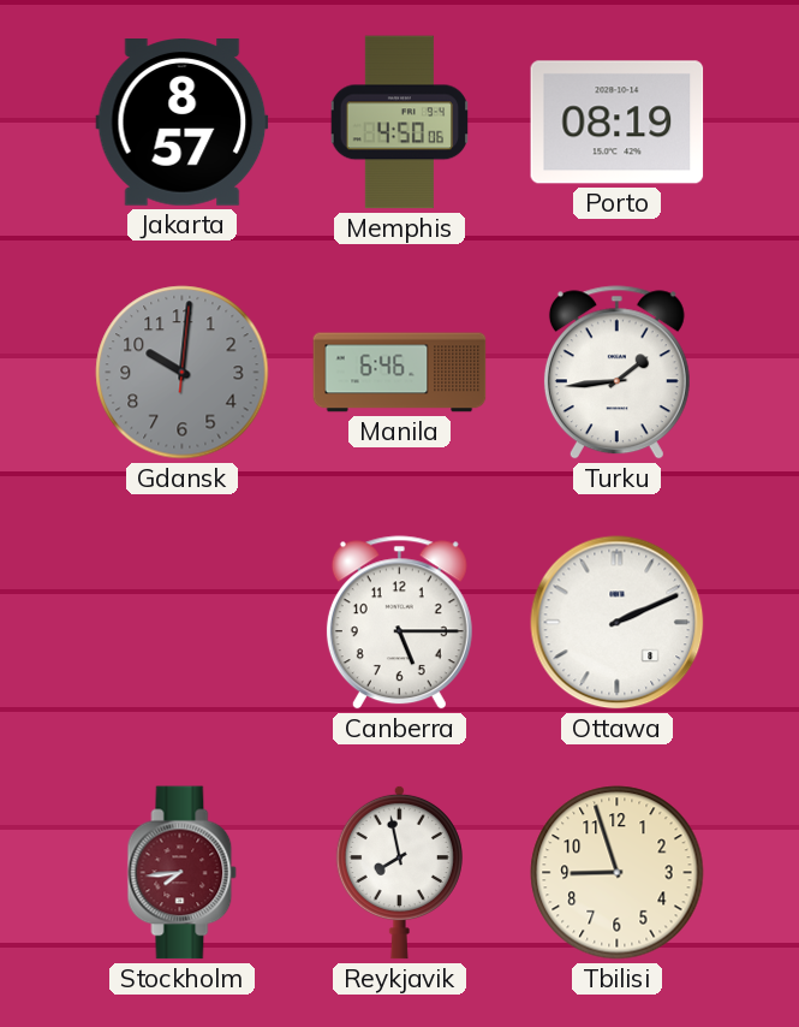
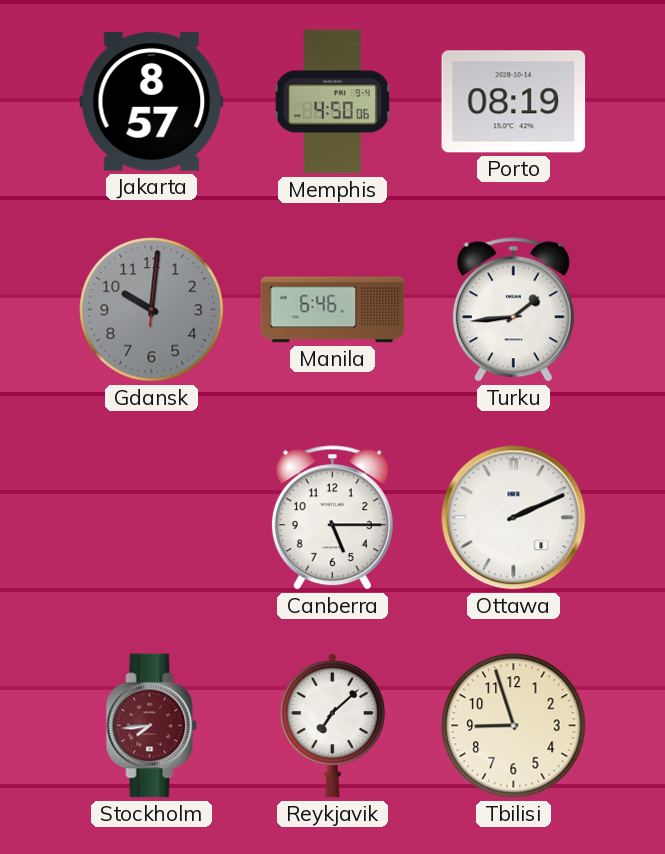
Reykjavik: 7:58 -> 7:08 (332, 725)
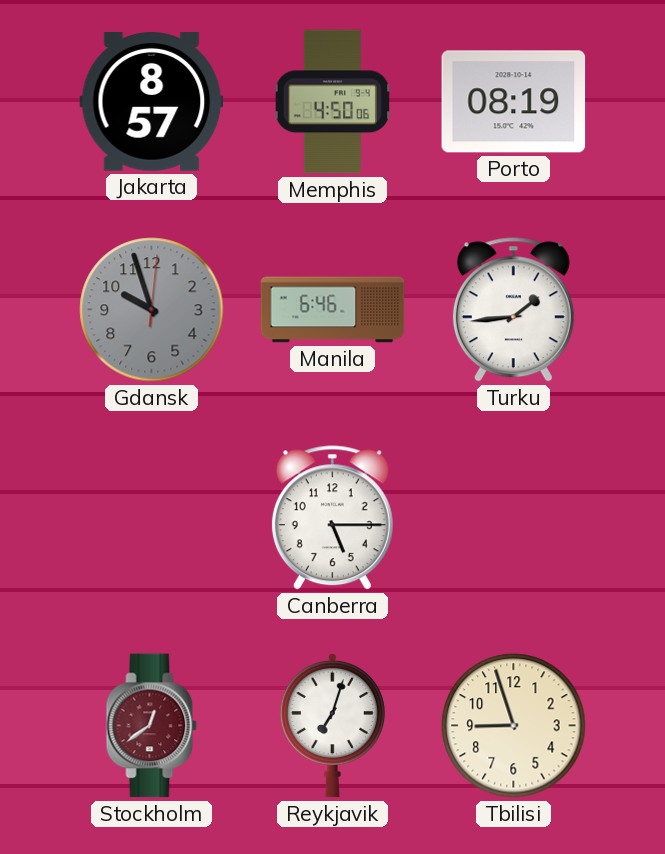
Gdansk: 10:01 -> 9:57 (152, 310)
Ottawa: 2:11 -> none (514, 518)
Stockholm: 7:44 -> 12:39 (152, 726)
Reykjavik: 7:08 -> 7:03 (332, 725)
